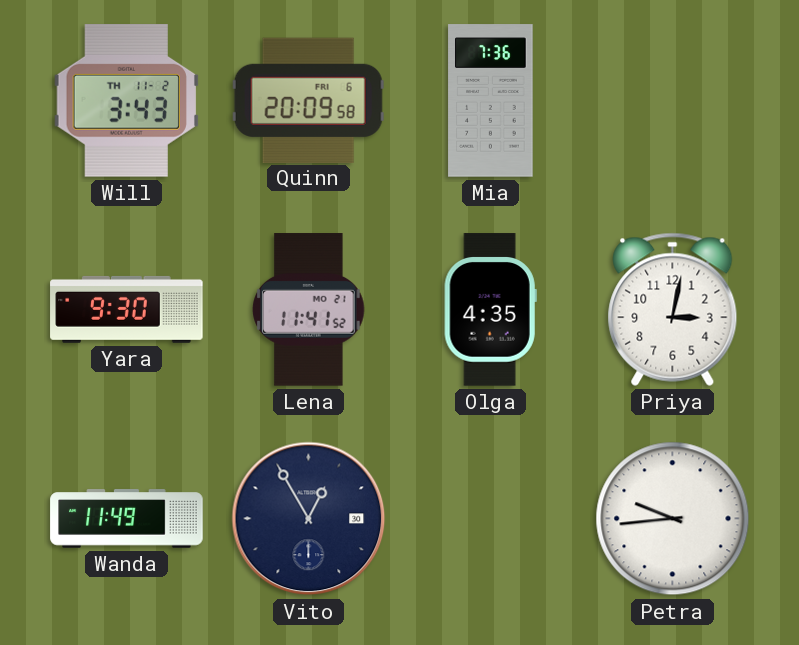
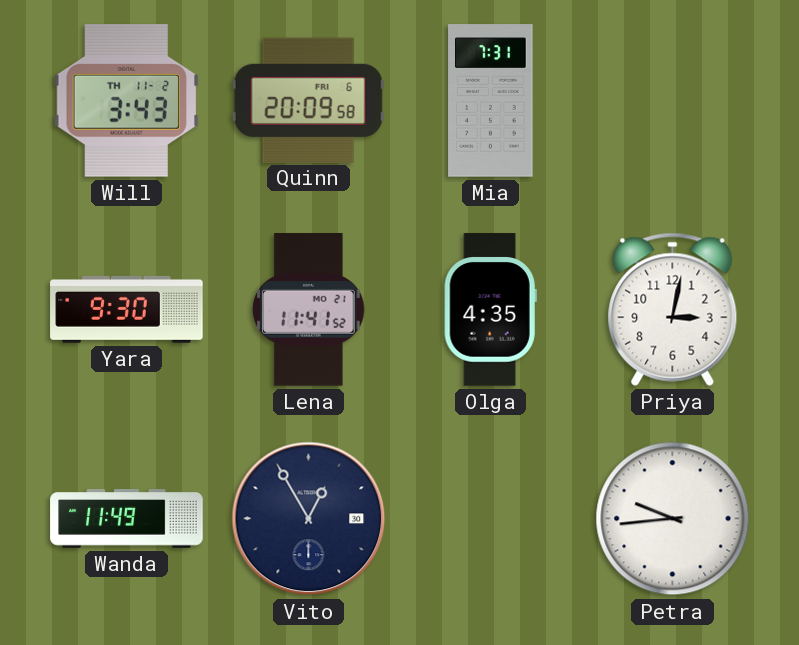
Mia: 7:36 -> 7:31 (491, 101)
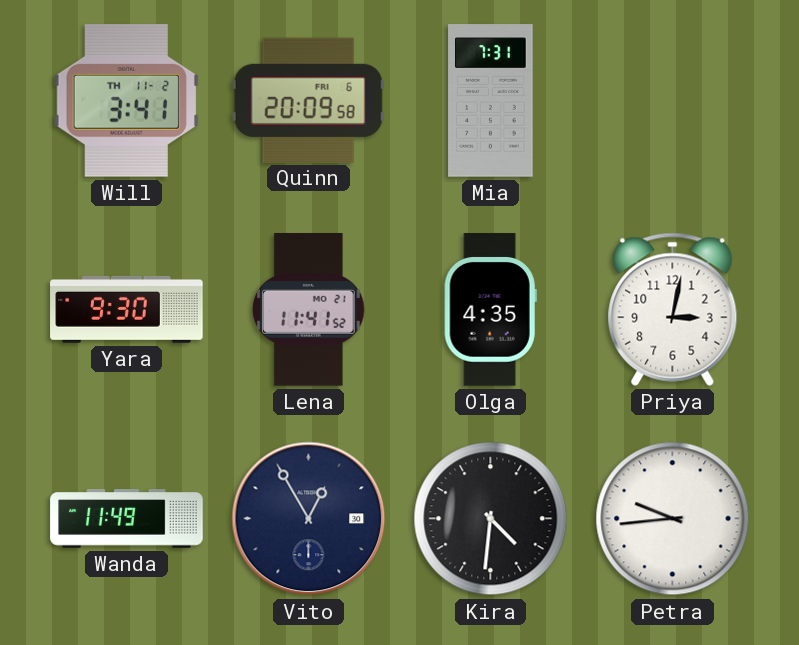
Will: 3:43 -> 3:41 (126, 101)
Kira: none -> 4:31 (491, 519)
